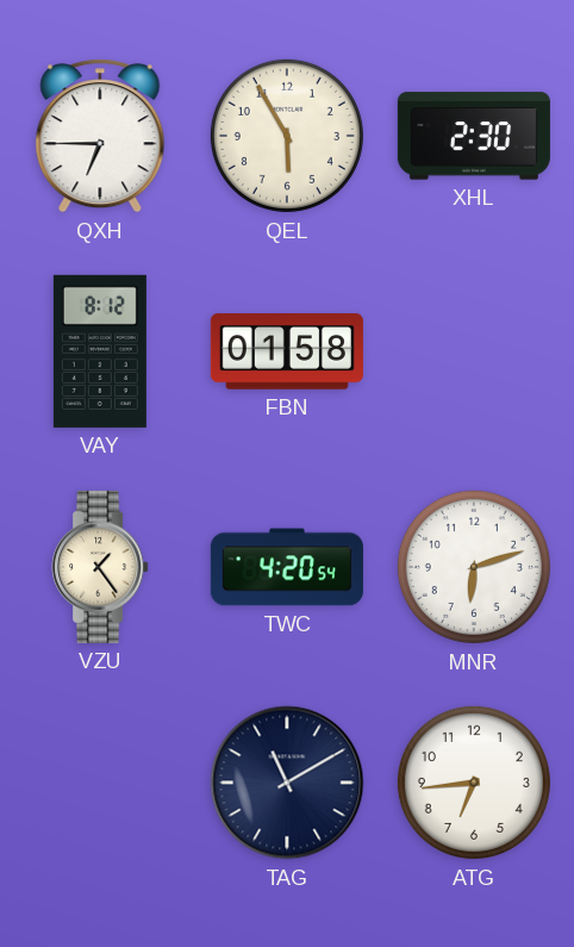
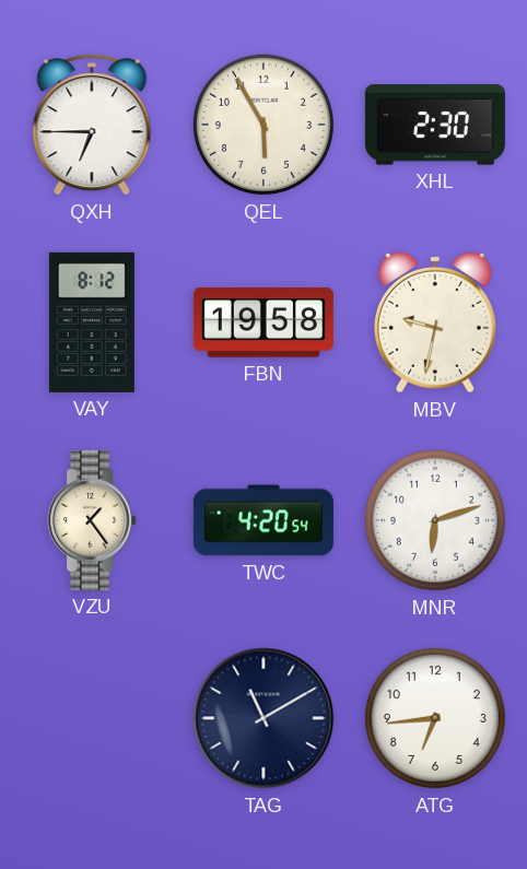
FBN: 01:58 -> 19:58 (263, 322)
MBV: none -> 9:32 (435, 322)
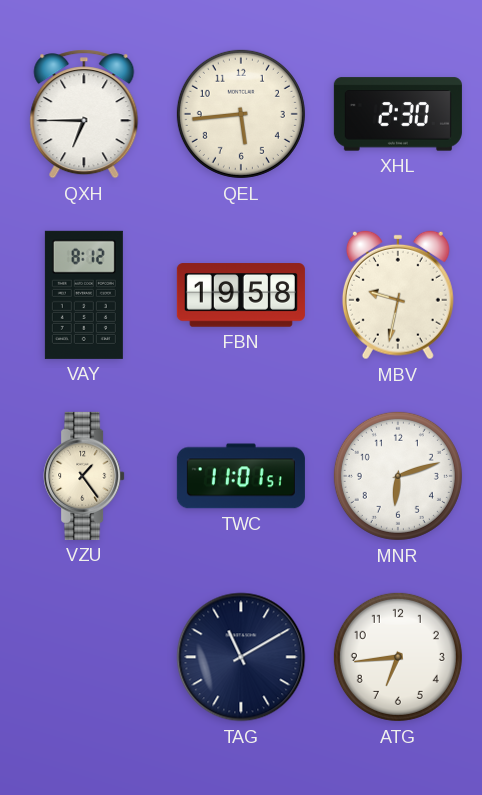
QEL: 5:55 -> 5:44 (241, 114)
TWC: 4:20 -> 11:01 (241, 476)
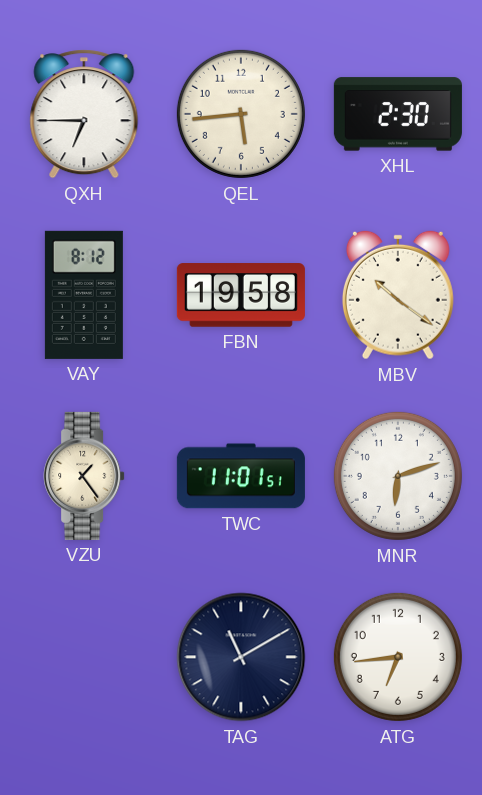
MBV: 9:32 -> 10:21 (398, 295)
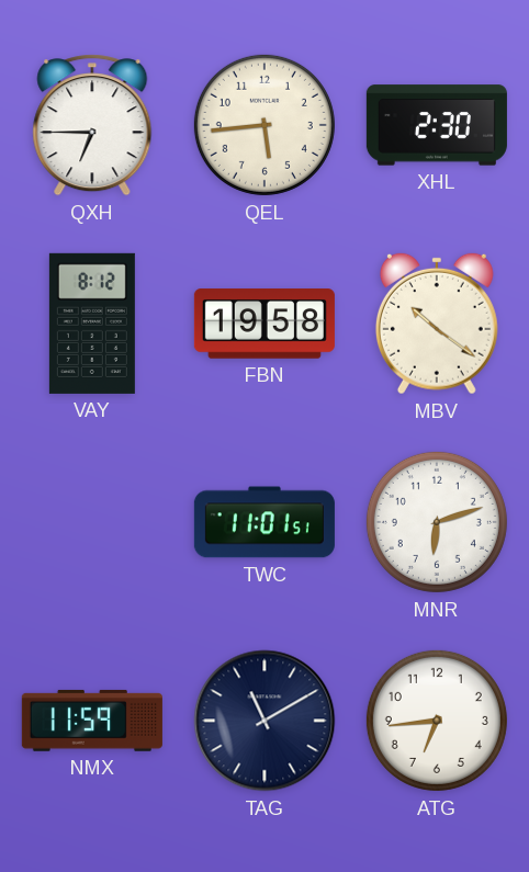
VZU: 1:24 -> none (84, 476)
NMX: none -> 11:59 (92, 721)
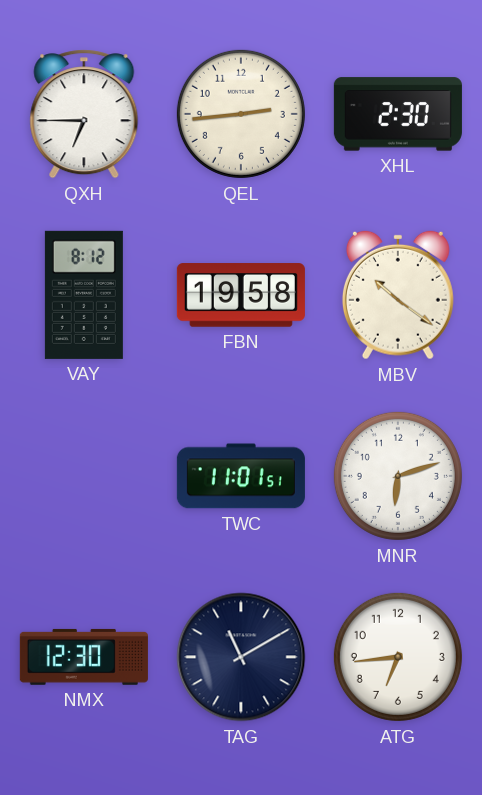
QEL: 5:44 -> 2:44 (241, 114)
NMX: 11:59 -> 12:30 (84, 657)
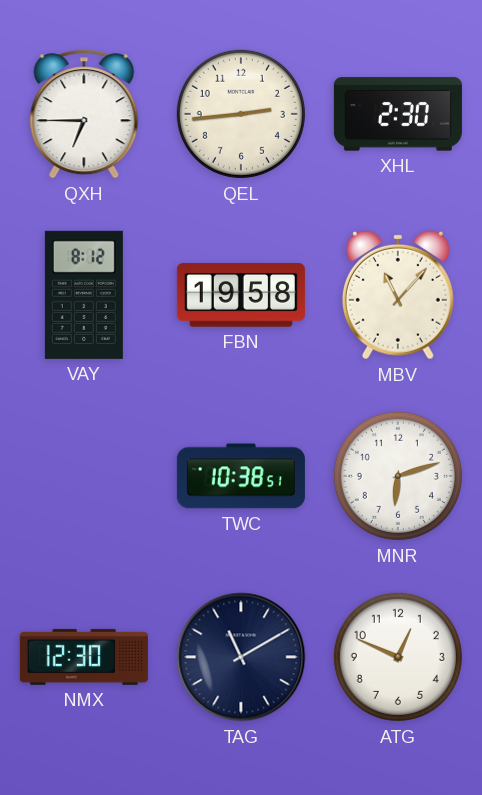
MBV: 10:21 -> 11:07 (398, 295)
TWC: 11:01 -> 10:38 (241, 476)
ATG: 6:44 -> 12:49 (398, 657)
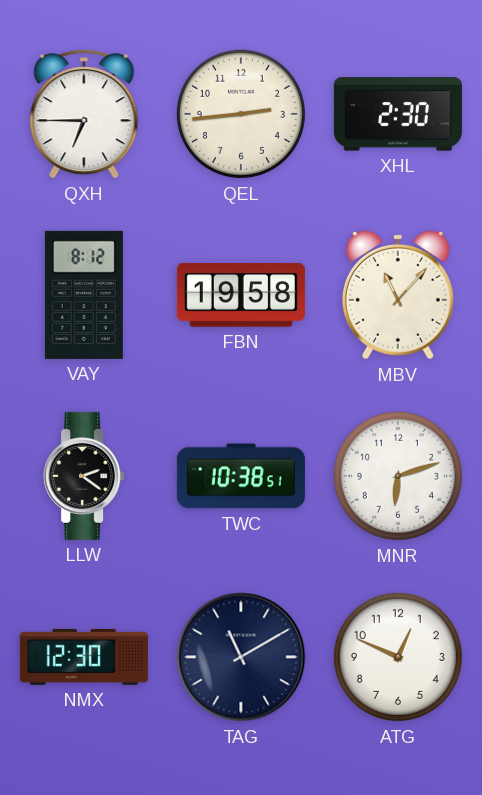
LLW: none -> 2:21 (84, 476)
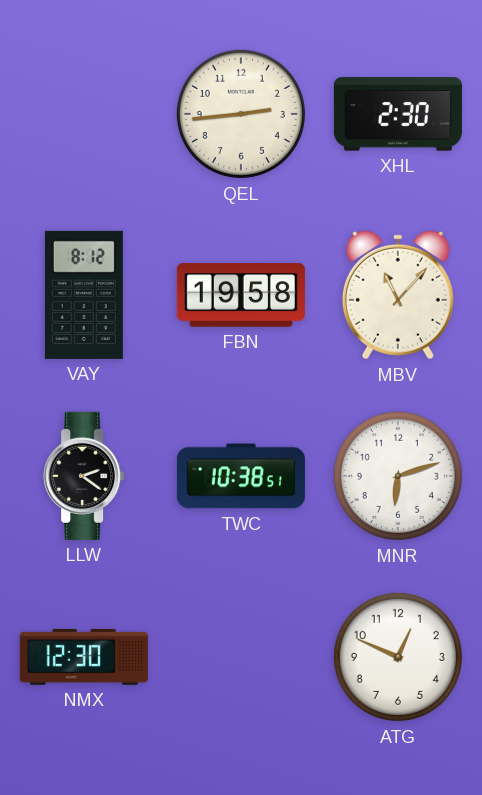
QXH: 6:45 -> none (84, 114)
TAG: 11:10 -> none (241, 657)
